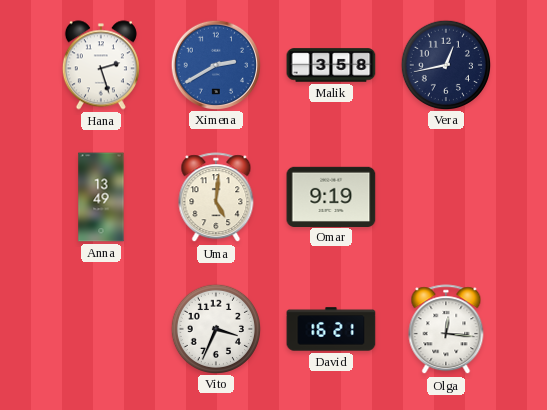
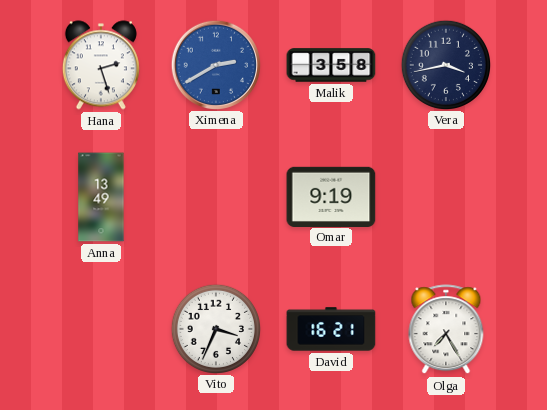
Vera: 12:43 -> 3:43 (445, 64)
Uma: 5:01 -> none (216, 198)
Olga: 12:16 -> 7:25 (446, 330)
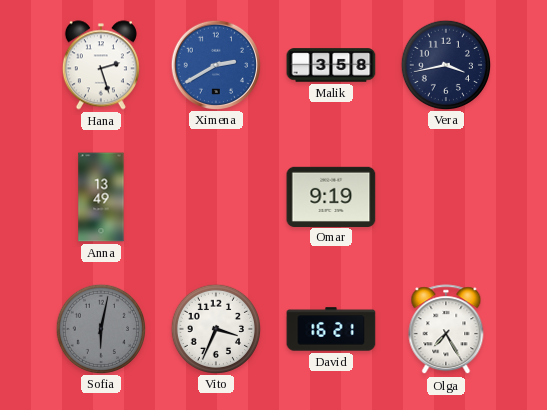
Sofia: none -> 6:02 (100, 328)
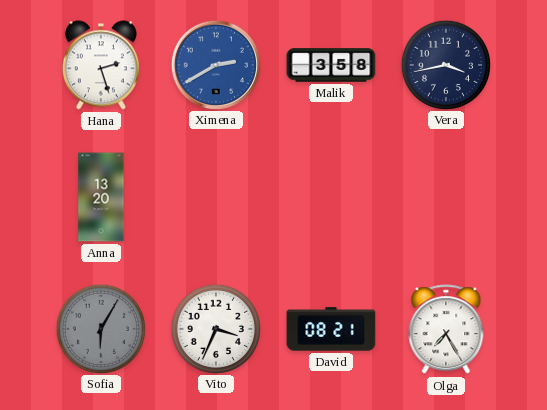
Anna: 13:49 -> 13:20 (101, 197)
Omar: 9:19 -> none (331, 196)
Sofia: 6:02 -> 6:05 (100, 328)
David: 16:21 -> 08:21 (331, 329)
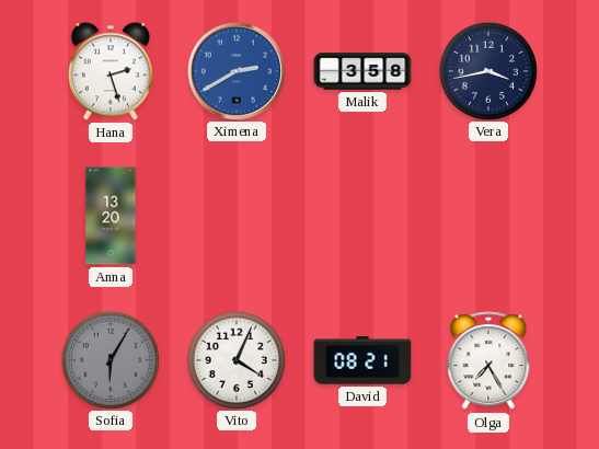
Vito: 3:34 -> 4:04 (235, 359)
